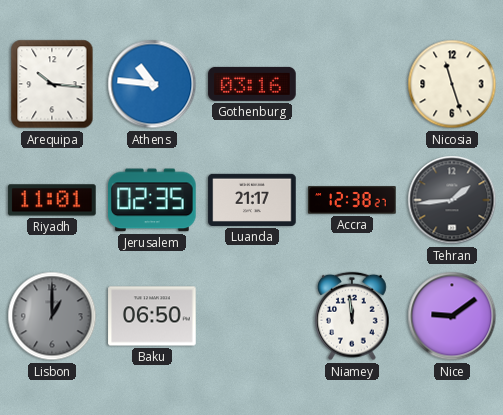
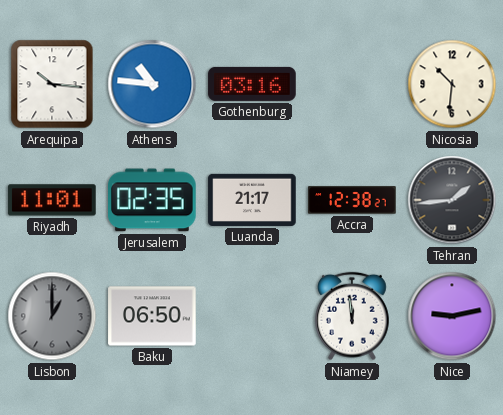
Nicosia: 11:27 -> 10:31 (452, 84)
Nice: 9:09 -> 9:13 (452, 316)
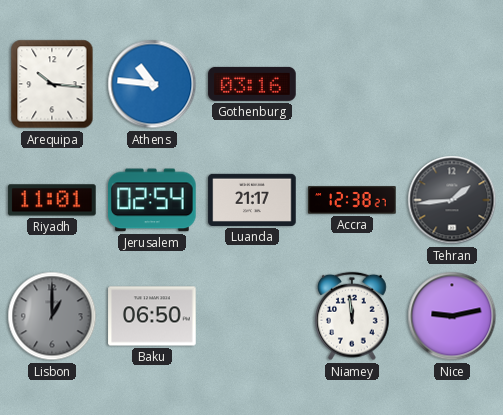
Nicosia: 10:31 -> none (452, 84)
Jerusalem: 02:35 -> 02:54 (152, 200)
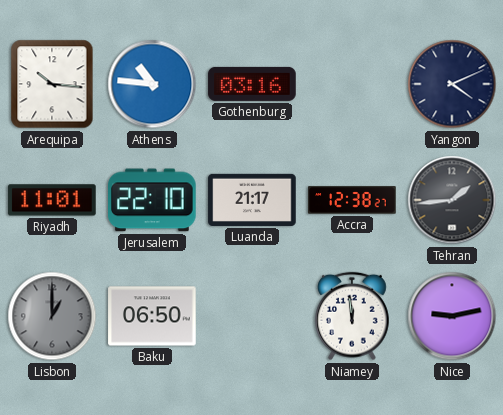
Yangon: none -> 4:11 (452, 84)
Jerusalem: 02:54 -> 22:10 (152, 200)
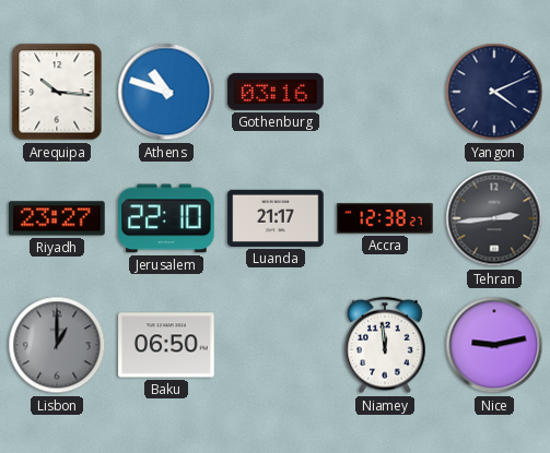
Athens: 10:46 -> 10:48 (166, 92)
Riyadh: 11:01 -> 23:27 (57, 218)
Tehran: 1:44 -> 2:44 (494, 218)
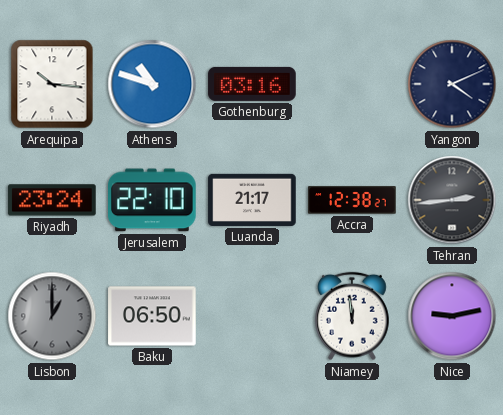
Riyadh: 23:27 -> 23:24 (52, 200)
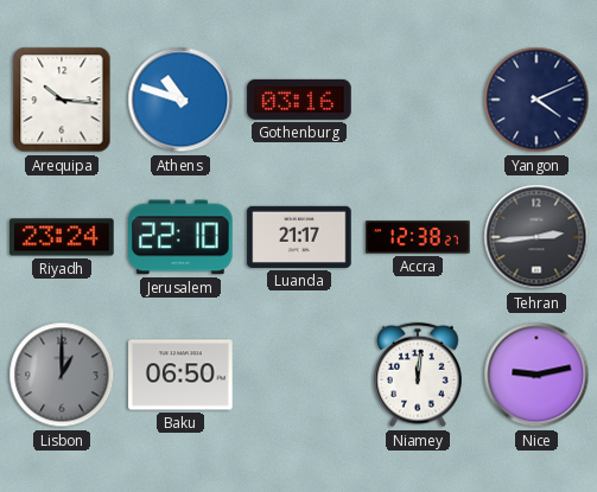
Niamey: 11:59 -> 12:01 (419, 375)
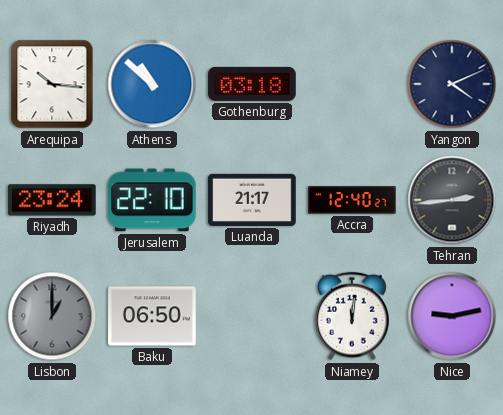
Athens: 10:48 -> 10:52 (152, 84)
Gothenburg: 03:16 -> 03:18 (252, 84)
Accra: 12:38 -> 12:40 (352, 200)
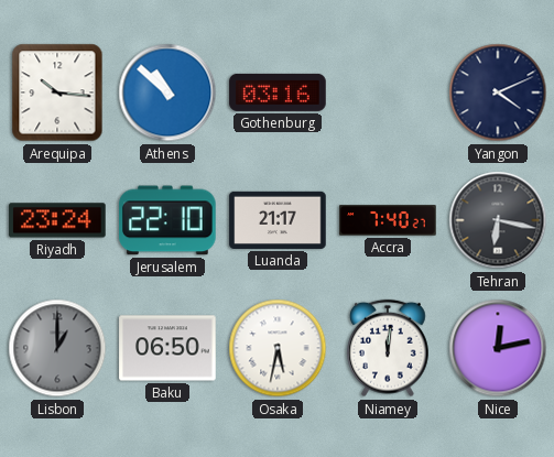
Gothenburg: 03:18 -> 03:16 (278, 93)
Accra: 12:40 -> 7:40 (388, 220)
Tehran: 2:44 -> 6:17 (498, 220)
Osaka: none -> 5:32 (278, 348)
Nice: 9:13 -> 12:13 (498, 348)
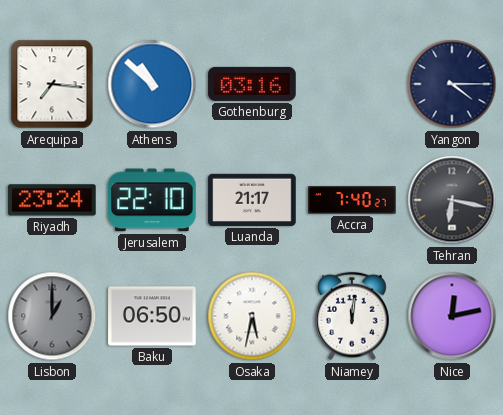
Arequipa: 10:16 -> 7:16 (52, 84)
Yangon: 4:11 -> 4:15 (452, 84)
